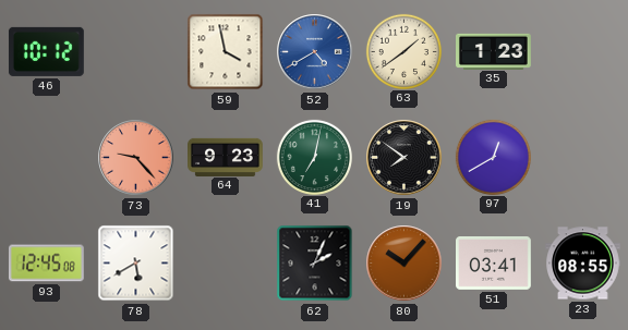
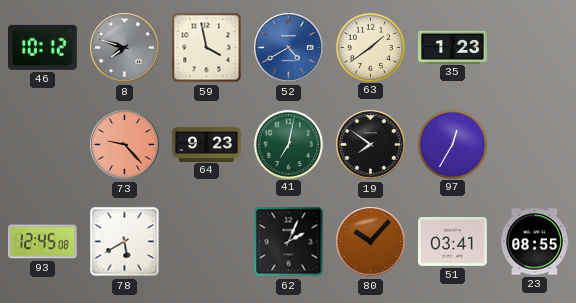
8: none -> 7:48 (125, 48)
97: 12:40 -> 12:35 (452, 144)
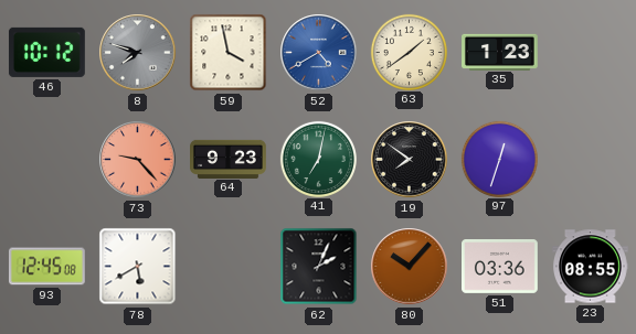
97: 12:35 -> 12:33 (499, 159)
51: 03:41 -> 03:36 (500, 267)
